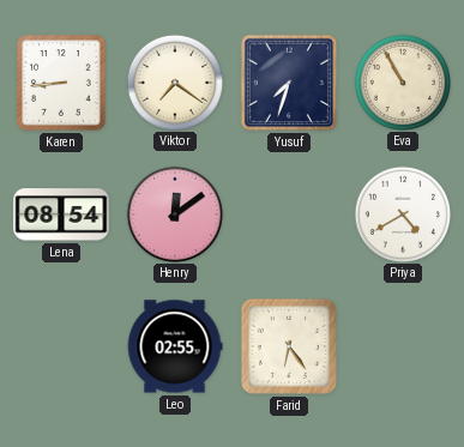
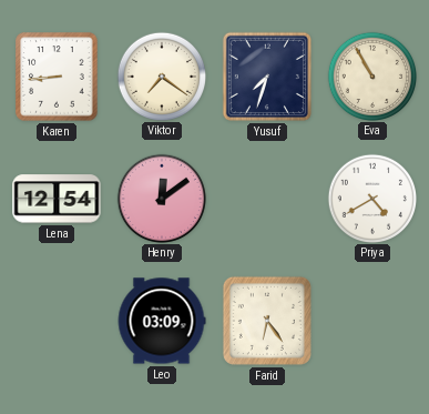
Lena: 08:54 -> 12:54 (57, 199)
Leo: 02:55 -> 03:09 (162, 321)
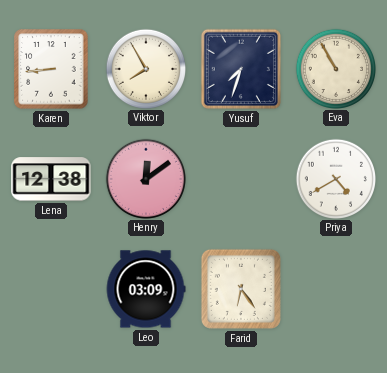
Viktor: 7:21 -> 7:55 (145, 68)
Lena: 12:54 -> 12:38 (51, 179)
